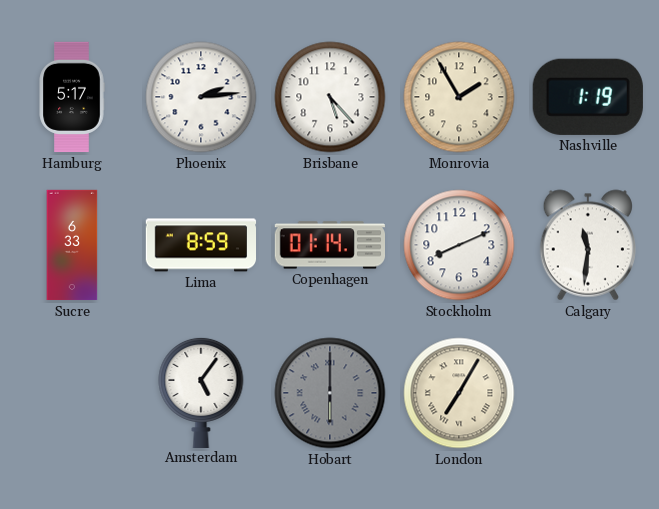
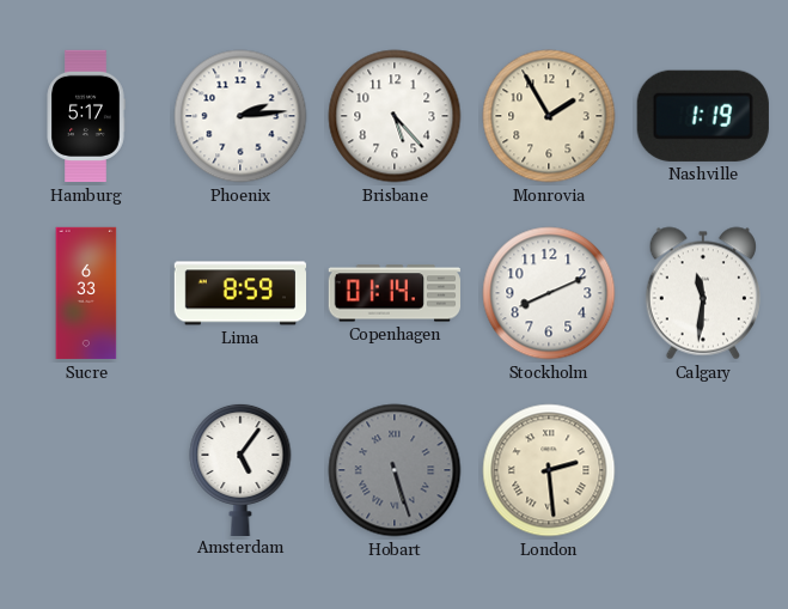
Hobart: 6:00 -> 5:27 (395, 470)
London: 7:05 -> 2:29 (549, 470)
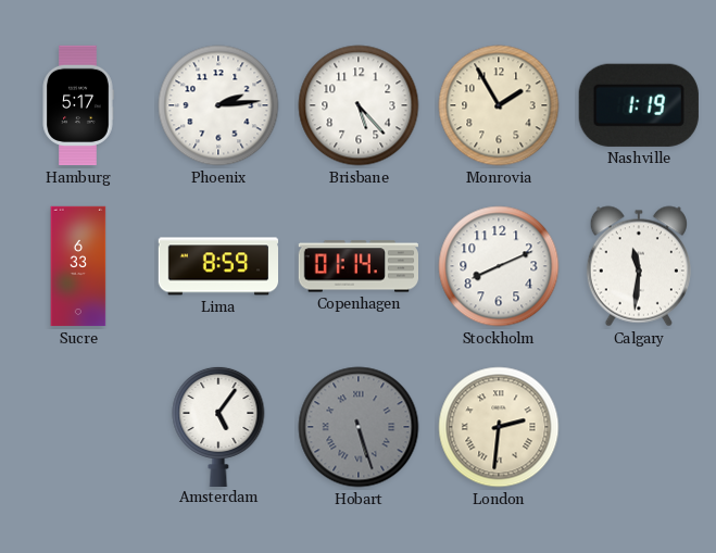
London: 2:29 -> 2:31 (499, 427)
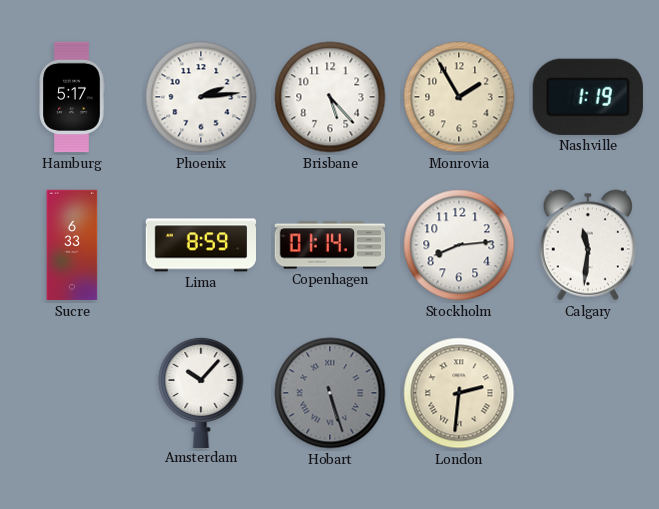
Stockholm: 8:11 -> 8:14 (459, 245)
Amsterdam: 5:06 -> 10:07 (201, 392)
